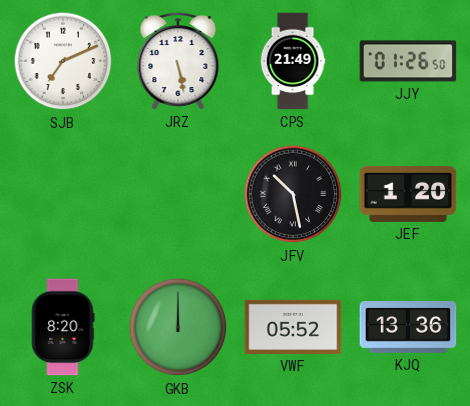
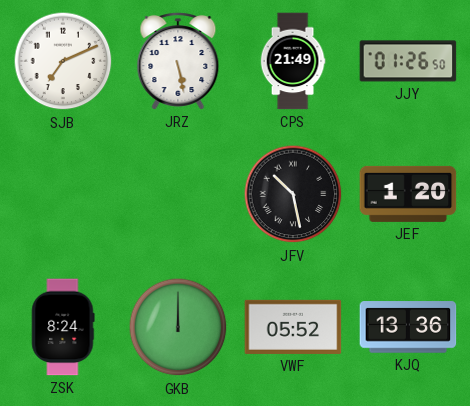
ZSK: 8:20 -> 8:24 (63, 327)
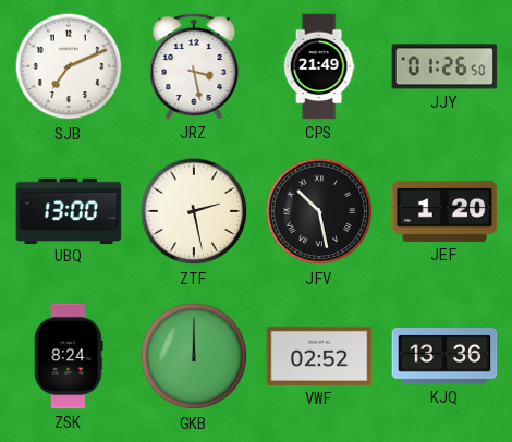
JRZ: 5:28 -> 3:28 (194, 66)
UBQ: none -> 13:00 (69, 210)
ZTF: none -> 2:28 (194, 211)
VWF: 05:52 -> 02:52 (319, 356)
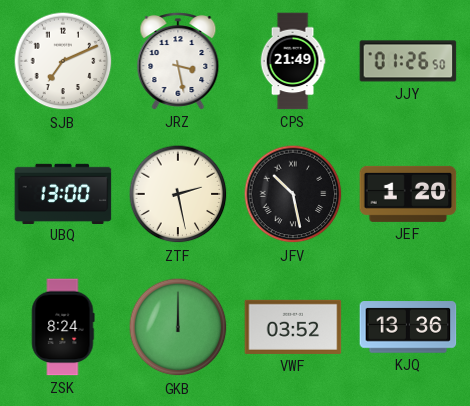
VWF: 02:52 -> 03:52 (293, 327)
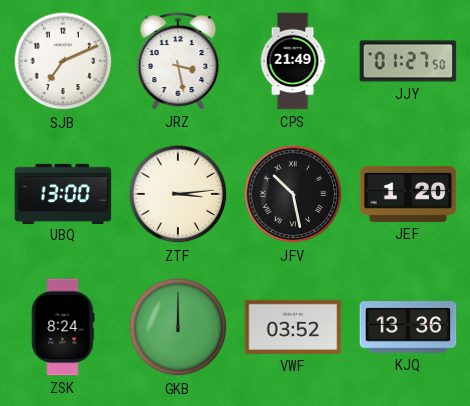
JJY: 01:26 -> 01:27 (408, 61)
ZTF: 2:28 -> 3:14 (178, 194)
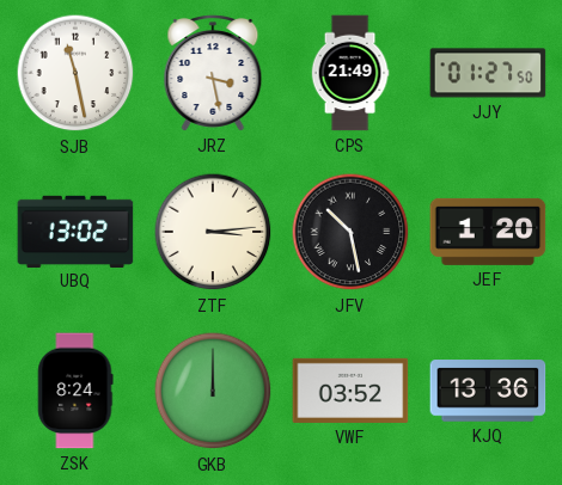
SJB: 7:11 -> 11:28 (75, 73)
UBQ: 13:00 -> 13:02 (75, 231)
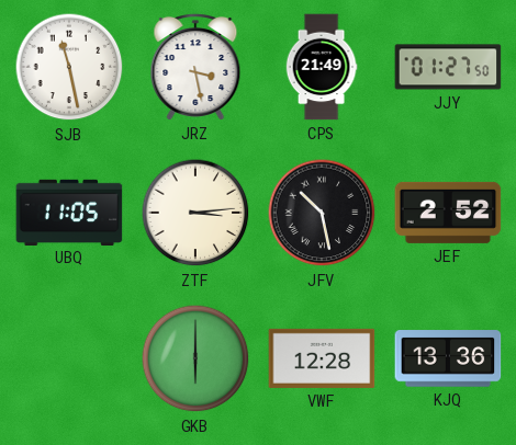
UBQ: 13:02 -> 11:05 (69, 212)
JEF: 1:20 -> 2:52 (448, 213)
ZSK: 8:24 -> none (75, 391)
GKB: 12:00 -> 6:00 (195, 358)
VWF: 03:52 -> 12:28 (322, 358)
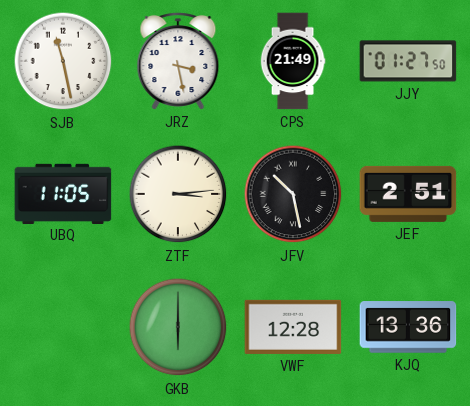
JEF: 2:52 -> 2:51 (408, 194)
